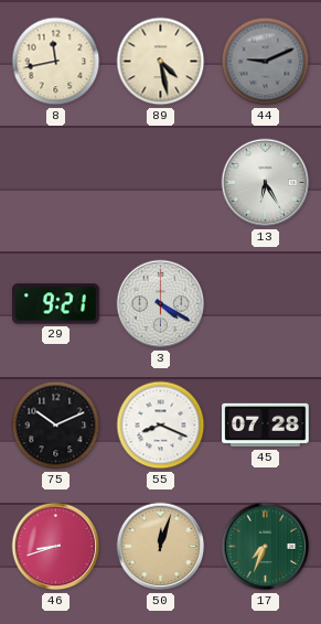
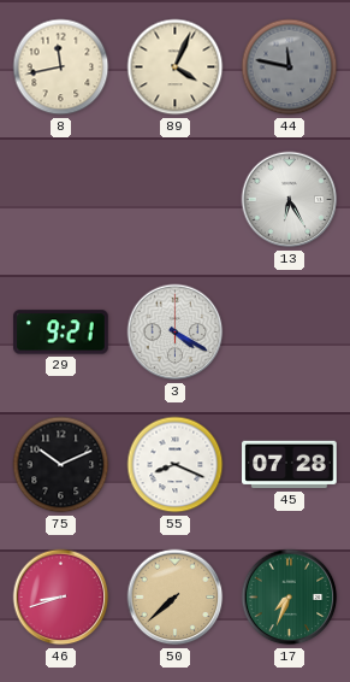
89: 4:28 -> 4:04 (176, 67)
44: 9:11 -> 11:47 (290, 67)
50: 12:03 -> 7:38 (176, 598)
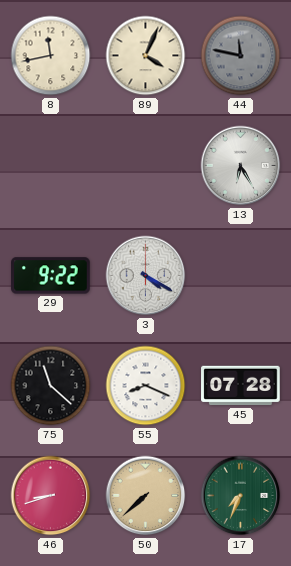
29: 9:21 -> 9:22 (51, 276)
75: 10:11 -> 11:22 (51, 386)
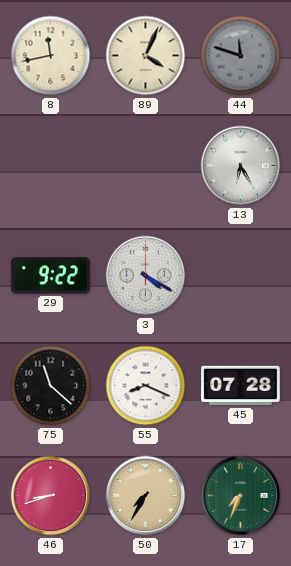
44: 11:47 -> 11:48 (241, 56)
50: 7:38 -> 7:35 (146, 496)
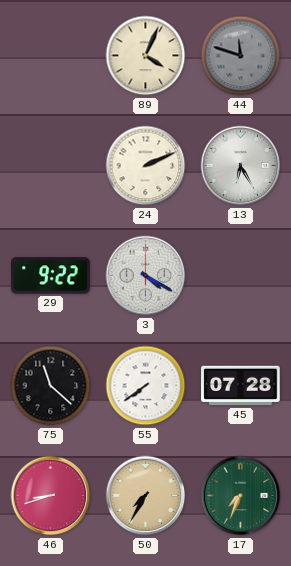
8: 11:43 -> none (51, 56)
24: none -> 2:11 (146, 166)
55: 8:19 -> 7:39 (146, 386)
